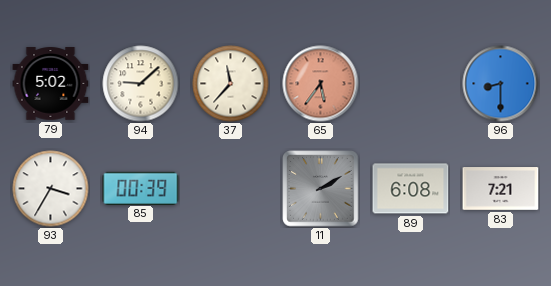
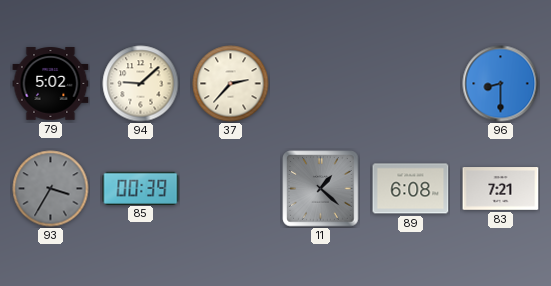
37: 11:37 -> 2:37 (231, 84)
65: 5:36 -> none (321, 84)
93 dial: white -> grey (51, 189)
11: 2:10 -> 1:22 (321, 189)
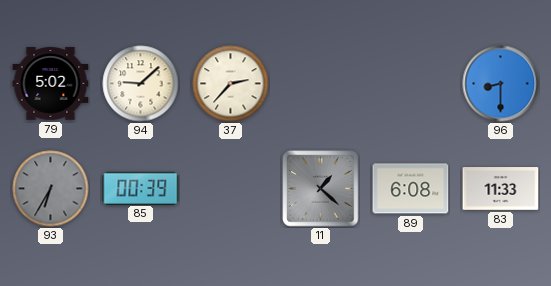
93: 3:35 -> 6:35 (51, 189)
83: 7:21 -> 11:33 (501, 189)
